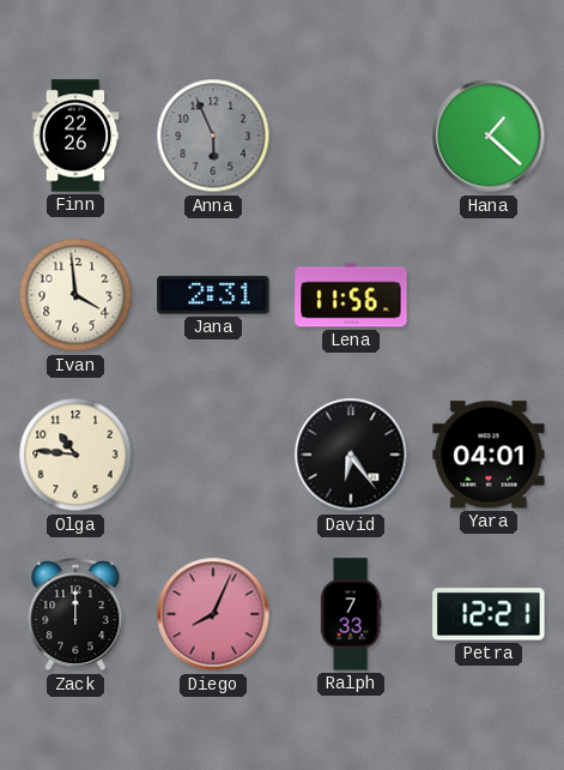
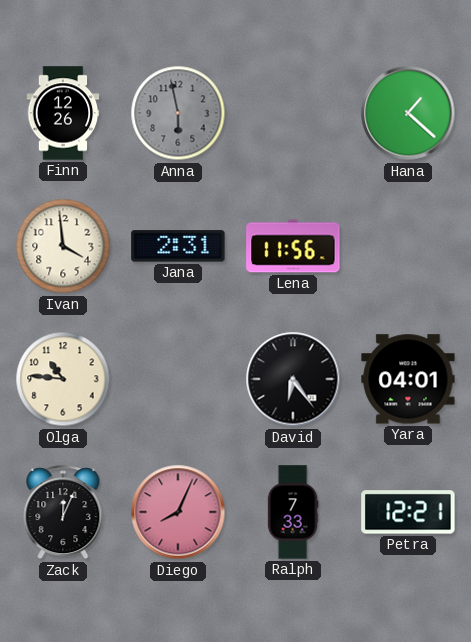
Finn: 22:26 -> 12:26 (63, 113)
Anna: 5:56 -> 5:58 (178, 113)
Zack: 12:00 -> 12:04 (63, 513)
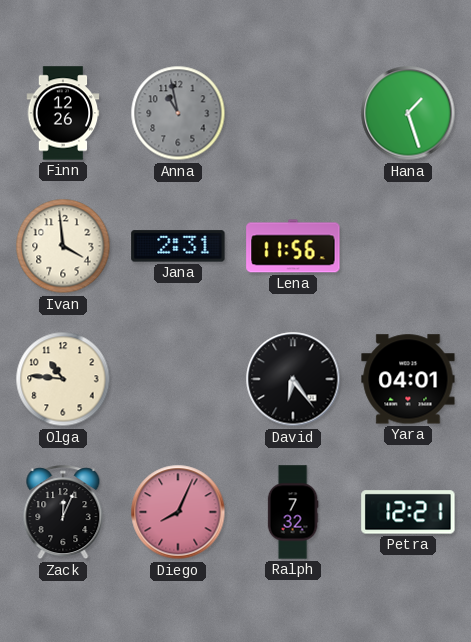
Anna: 5:58 -> 10:58 (178, 113)
Hana: 1:22 -> 1:27 (408, 113)
Ralph: 7:33 -> 7:32 (293, 512)
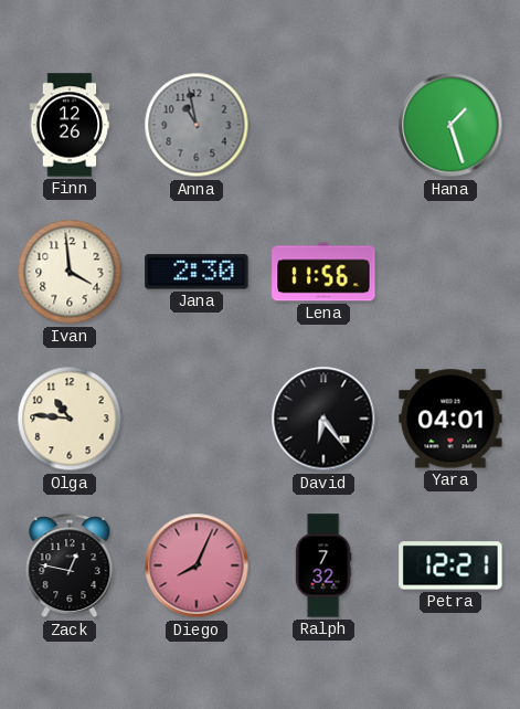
Jana: 2:31 -> 2:30 (197, 272)
Zack: 12:04 -> 12:47 (70, 567)
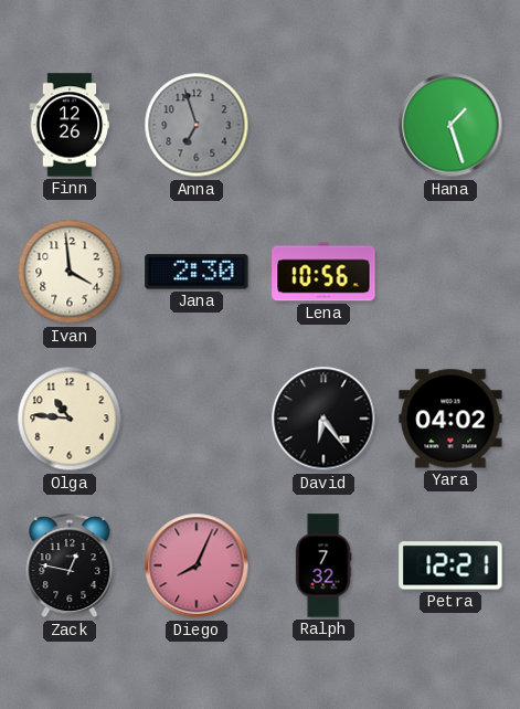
Anna: 10:58 -> 6:57 (197, 125)
Lena: 11:56 -> 10:56 (323, 272)
Yara: 04:01 -> 04:02 (450, 419)
